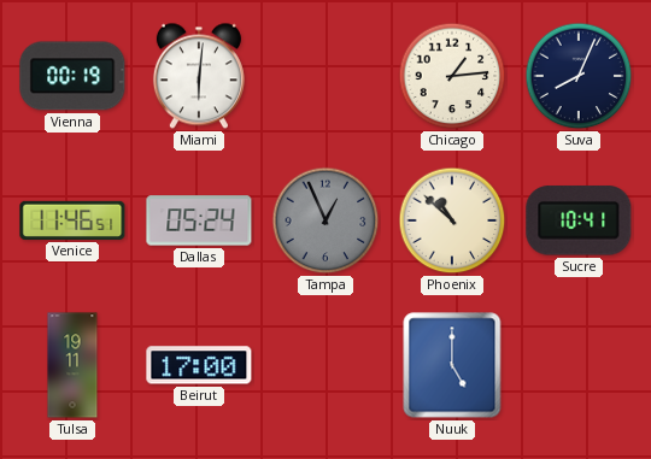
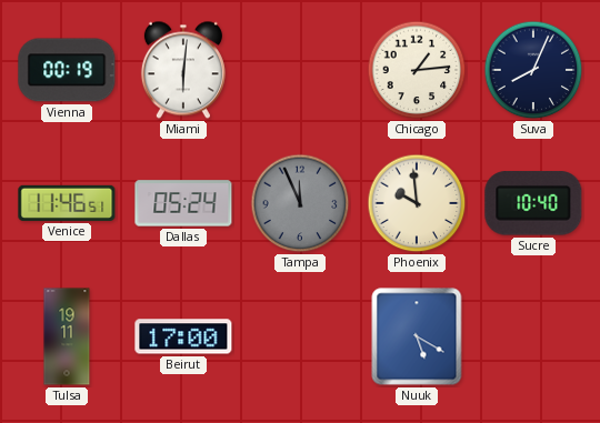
Tampa: 12:56 -> 11:56 (300, 203)
Phoenix: 10:52 -> 9:59 (417, 203)
Sucre: 10:41 -> 10:40 (533, 203)
Nuuk: 5:00 -> 5:20 (417, 336)
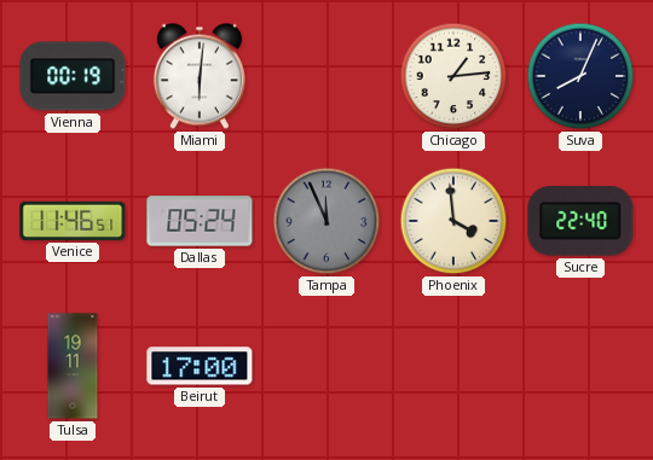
Phoenix: 9:59 -> 3:59 (453, 221)
Sucre: 10:40 -> 22:40 (580, 221)
Nuuk: 5:20 -> none (417, 336)
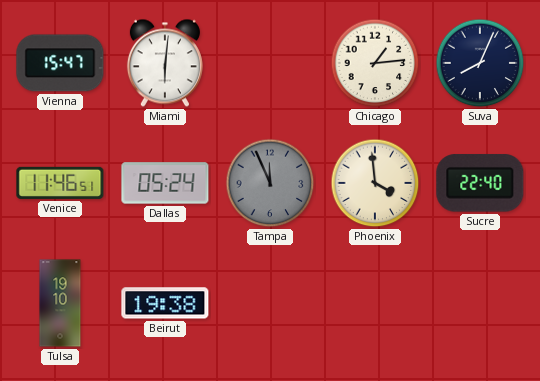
Vienna: 00:19 -> 15:47 (60, 63)
Tulsa: 19:11 -> 19:10 (60, 303)
Beirut: 17:00 -> 19:38 (165, 303)
